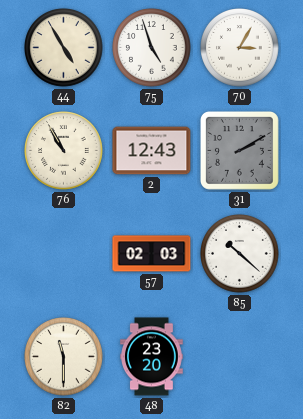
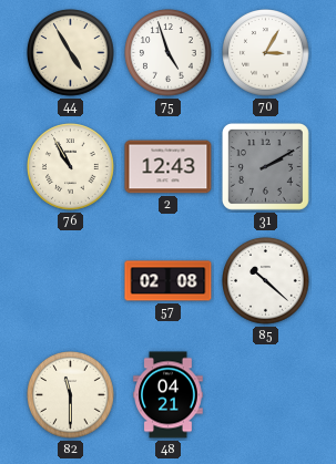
57: 02:03 -> 02:08 (169, 281)
48: 23:20 -> 04:21 (169, 395)
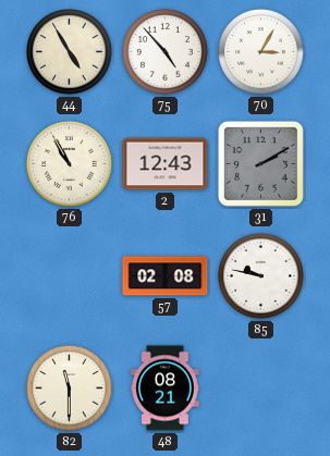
75: 4:57 -> 4:53 (166, 52)
85: 10:22 -> 9:47 (261, 276)
48: 04:21 -> 08:21 (166, 389)
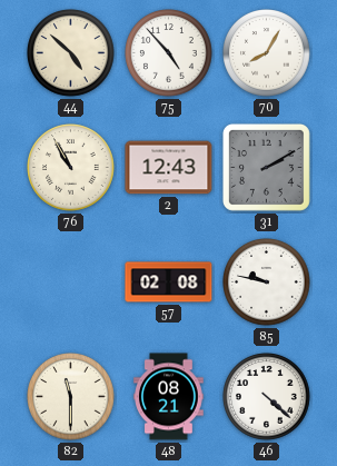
44: 4:55 -> 4:52 (71, 53)
70: 3:05 -> 8:05 (267, 53)
46: none -> 4:22 (267, 397)
